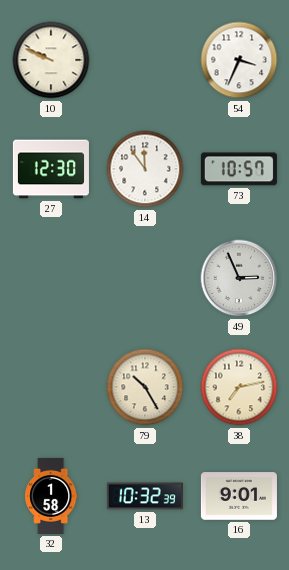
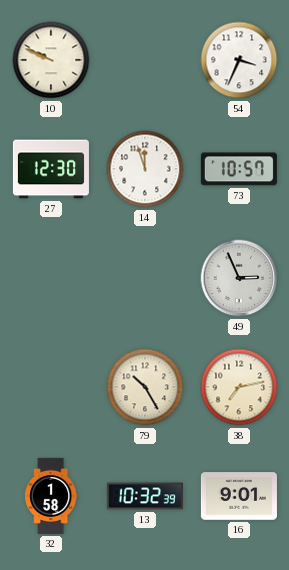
14: 11:54 -> 11:57 (145, 169)
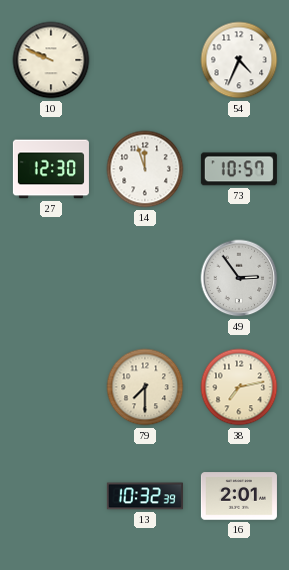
54: 3:34 -> 4:34 (239, 60)
49: 2:56 -> 2:54 (239, 278)
79: 10:25 -> 7:30 (145, 387)
32: 1:58 -> none (51, 496)
16: 9:01 -> 2:01 (239, 496)
